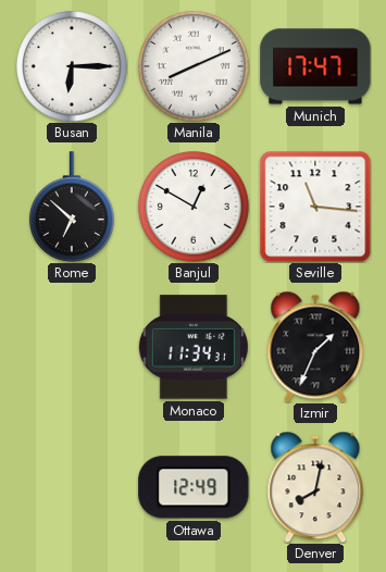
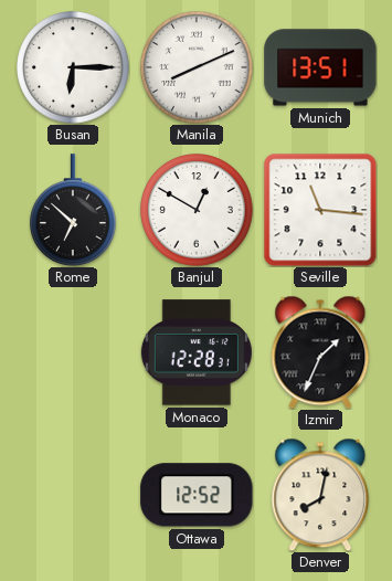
Munich: 17:47 -> 13:51 (320, 67)
Monaco: 11:34 -> 12:28 (197, 352)
Ottawa: 12:49 -> 12:52 (197, 495)
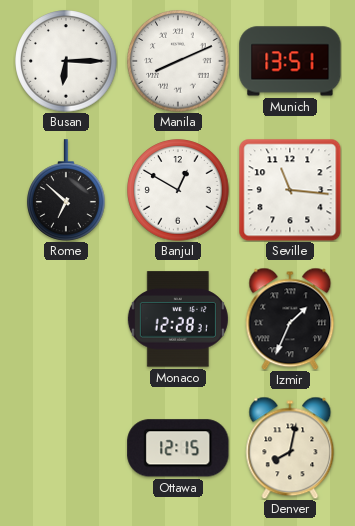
Ottawa: 12:52 -> 12:15 (178, 448)
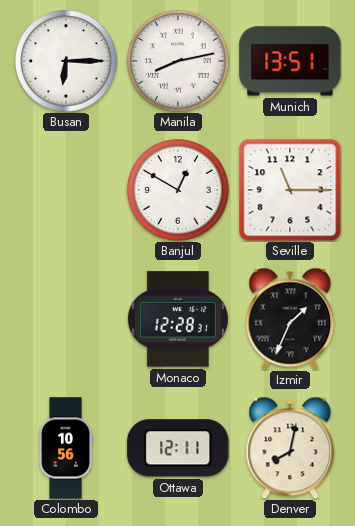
Manila: 8:11 -> 8:13 (178, 61)
Rome: 6:52 -> none (67, 190)
Seville: 11:16 -> 11:15 (290, 190)
Colombo: none -> 10:56 (66, 448)
Ottawa: 12:15 -> 12:11 (178, 448)
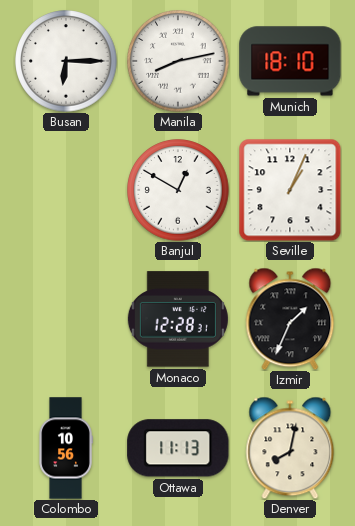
Munich: 13:51 -> 18:10 (290, 61)
Seville: 11:15 -> 1:04 (290, 190)
Ottawa: 12:11 -> 11:13 (178, 448)
